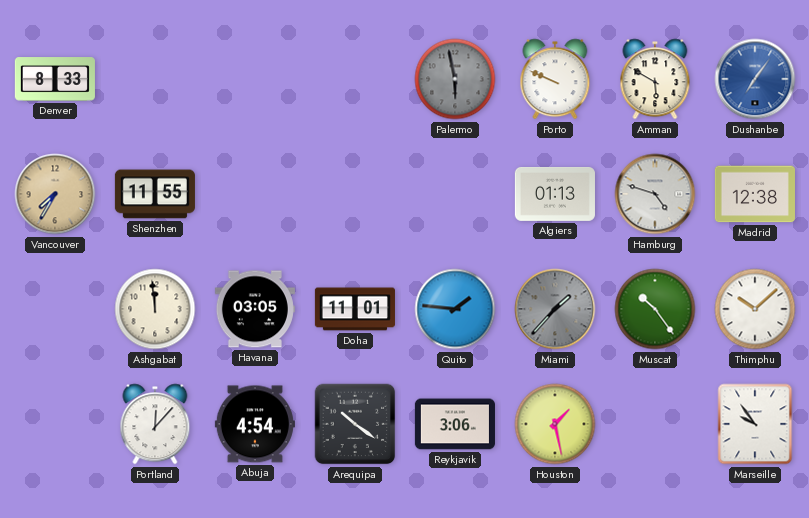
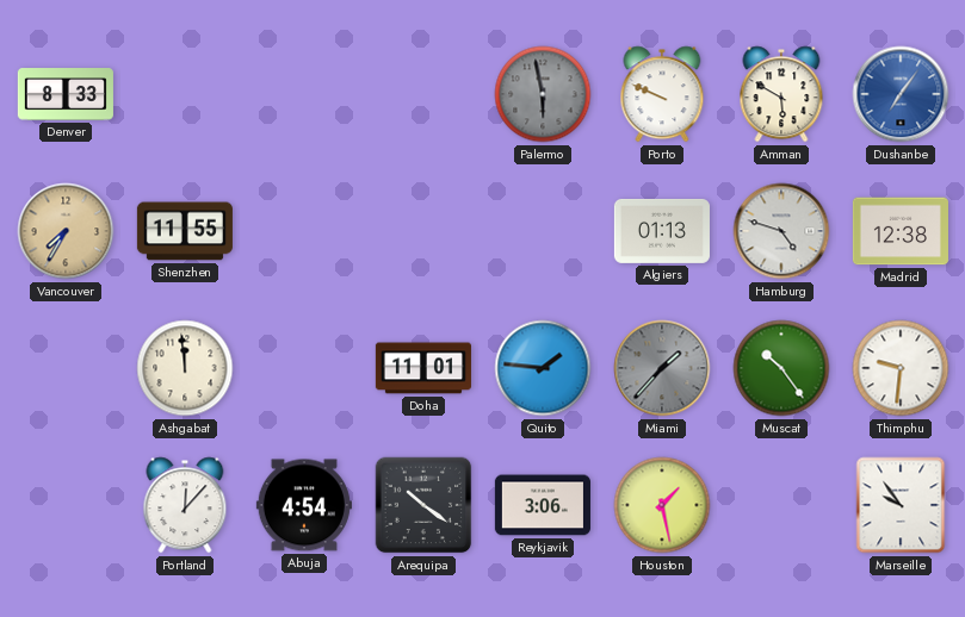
Havana: 03:05 -> none (255, 309)
Thimphu: 10:08 -> 9:31 (901, 368)
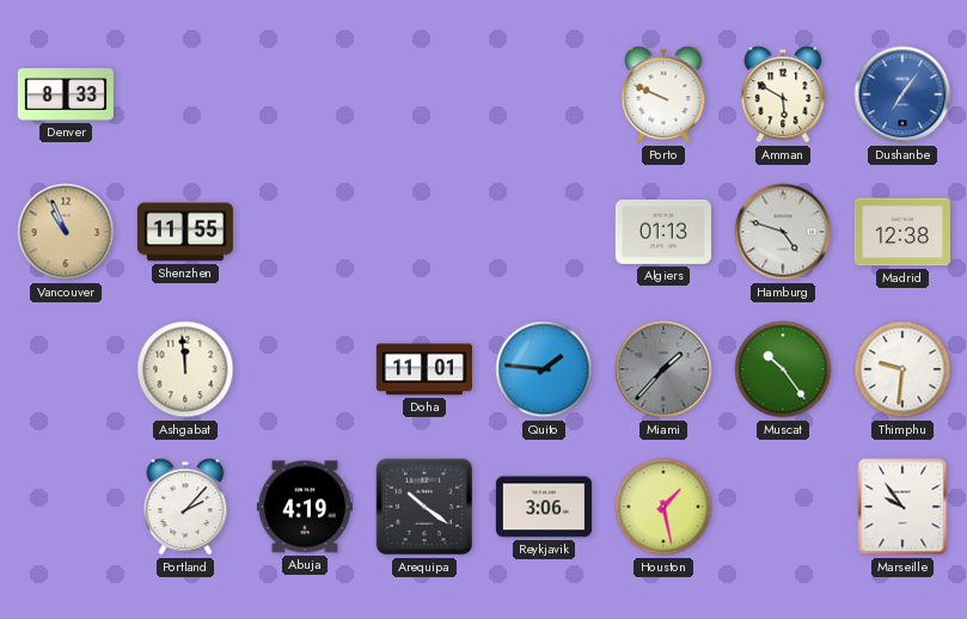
Palermo: 5:58 -> none (543, 94)
Vancouver: 7:35 -> 10:56 (66, 232)
Portland: 12:07 -> 2:07 (185, 507)
Abuja: 4:54 -> 4:19 (305, 507)
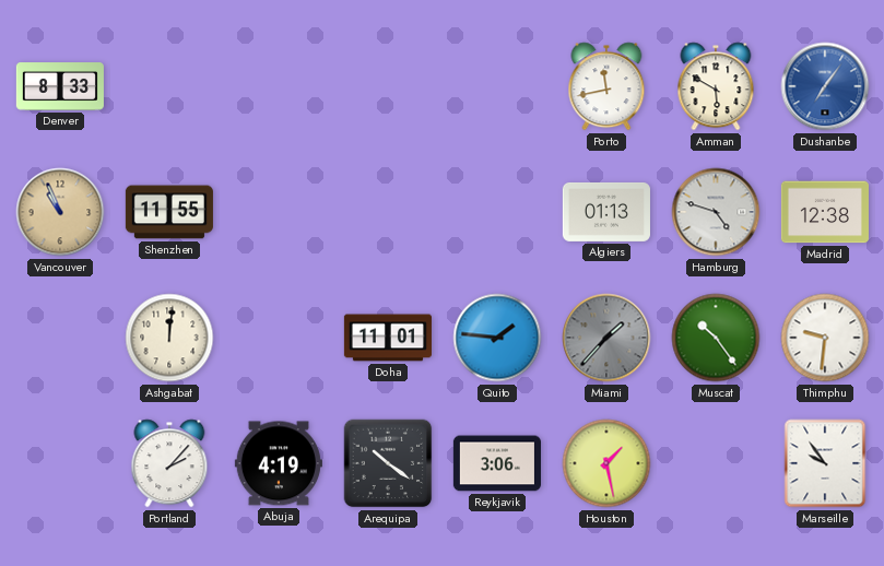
Porto: 9:49 -> 11:43 (606, 86)
Ashgabat: 11:59 -> 12:01 (169, 338)
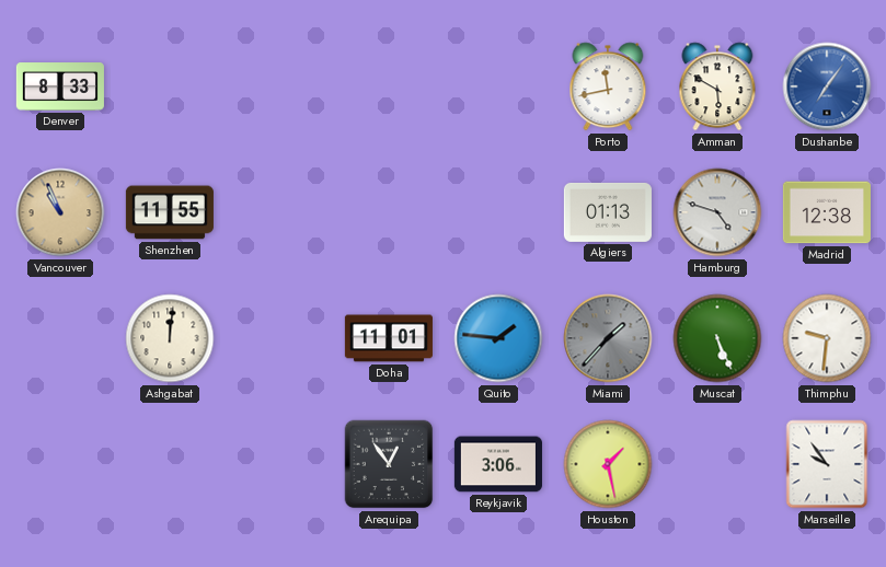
Muscat: 10:24 -> 5:26 (717, 338)
Portland: 2:07 -> none (169, 463)
Abuja: 4:19 -> none (279, 463)
Arequipa: 10:21 -> 12:54 (389, 464)
